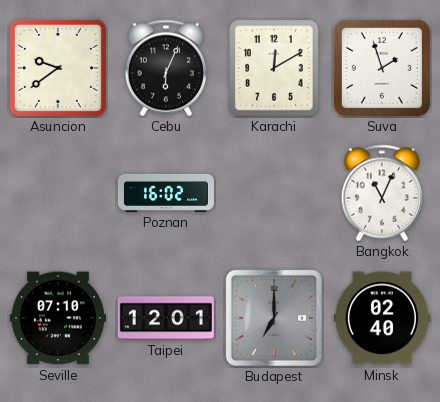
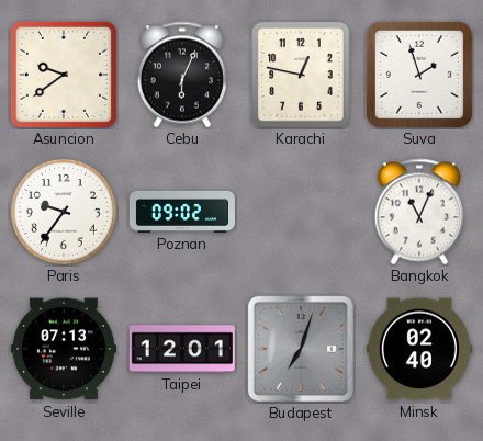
Karachi: 12:10 -> 12:47 (301, 75)
Paris: none -> 9:36 (64, 212)
Poznan: 16:02 -> 09:02 (182, 212)
Seville: 07:10 -> 07:13 (64, 349)
Budapest: 7:00 -> 7:03 (301, 349)
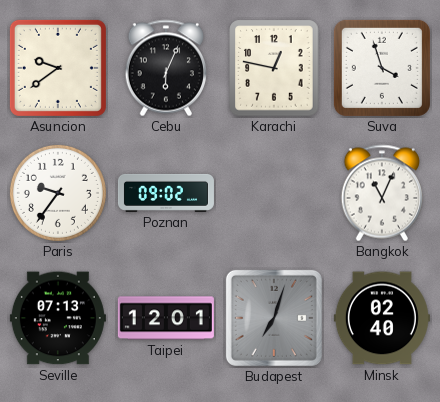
Suva: 1:57 -> 3:57 (382, 68)
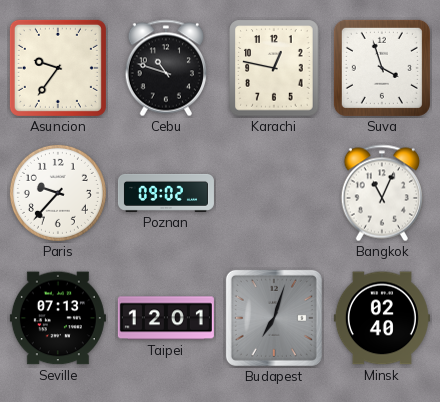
Asuncion: 9:39 -> 9:36 (58, 68)
Cebu: 6:04 -> 10:48 (166, 68)
Paris: 9:36 -> 9:37 (58, 193)
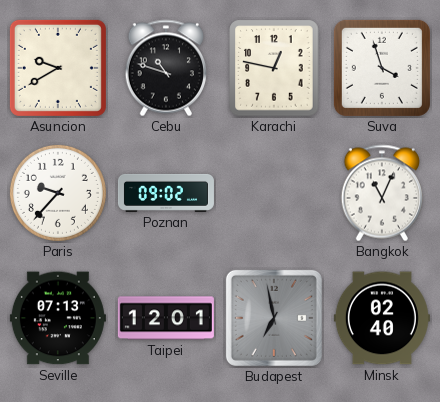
Asuncion: 9:36 -> 9:40 (58, 68)
Budapest: 7:03 -> 6:58 (274, 318)
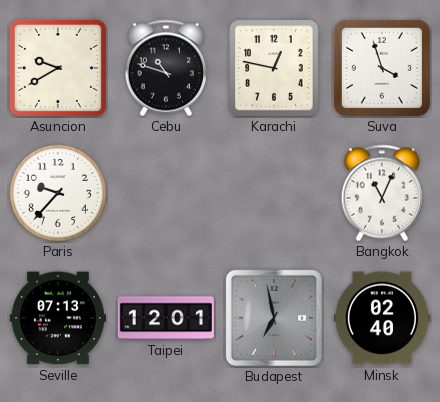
Poznan: 09:02 -> none (166, 193)
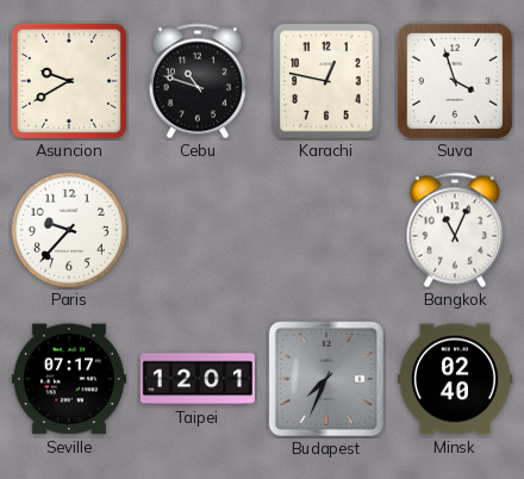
Seville: 07:13 -> 07:17 (69, 379)
Budapest: 6:58 -> 7:34 (326, 379)
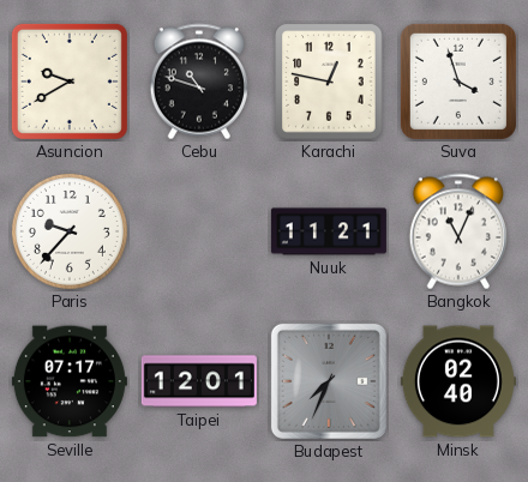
Nuuk: none -> 11:21 (329, 231)
